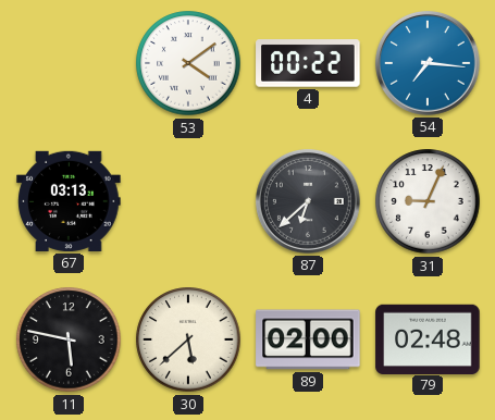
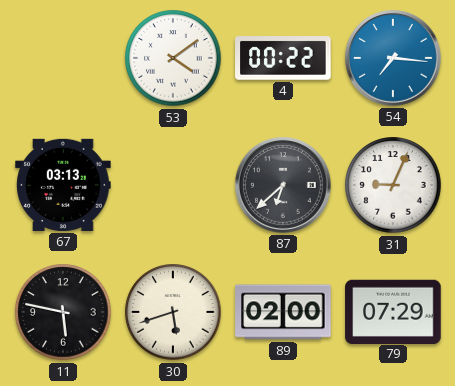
30: 5:38 -> 5:42 (173, 312)
79: 02:48 -> 07:29 (393, 311)
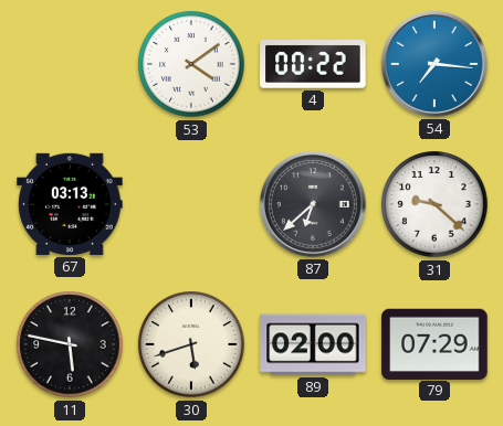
31: 9:04 -> 9:22 (434, 204)
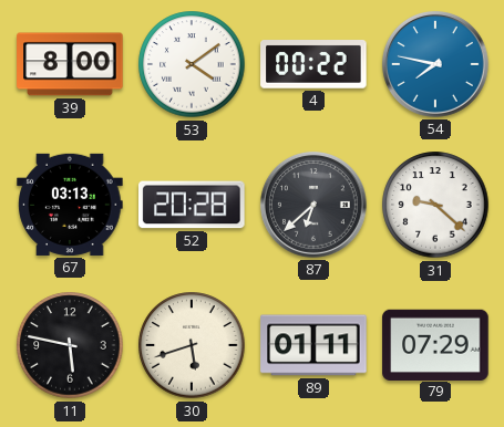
39: none -> 8:00 (70, 64)
54: 7:16 -> 7:47 (436, 65)
52: none -> 20:28 (193, 205)
89: 02:00 -> 01:11 (313, 345)
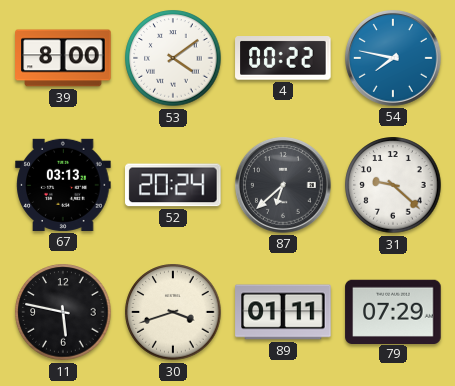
52: 20:28 -> 20:24 (174, 185)
30: 5:42 -> 3:42 (173, 312)
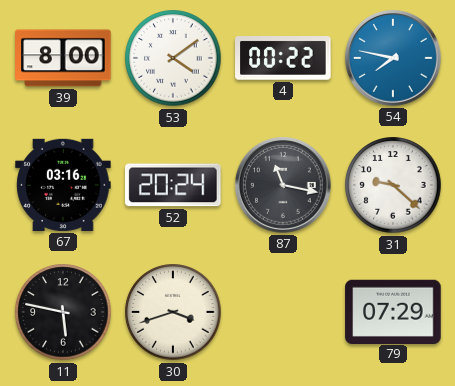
67: 03:13 -> 03:16 (63, 185)
87: 6:38 -> 11:17 (284, 186)
89: 01:11 -> none (283, 312)
